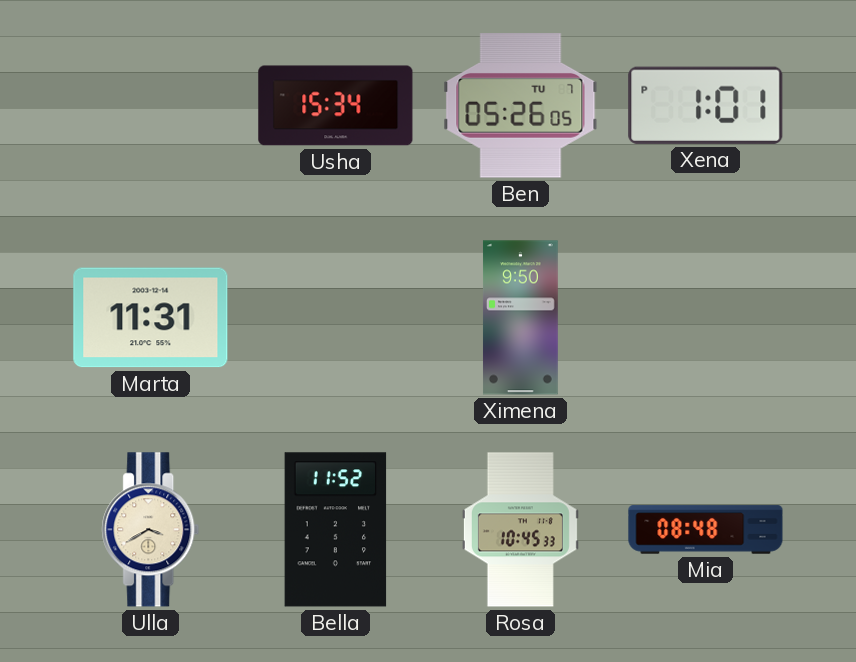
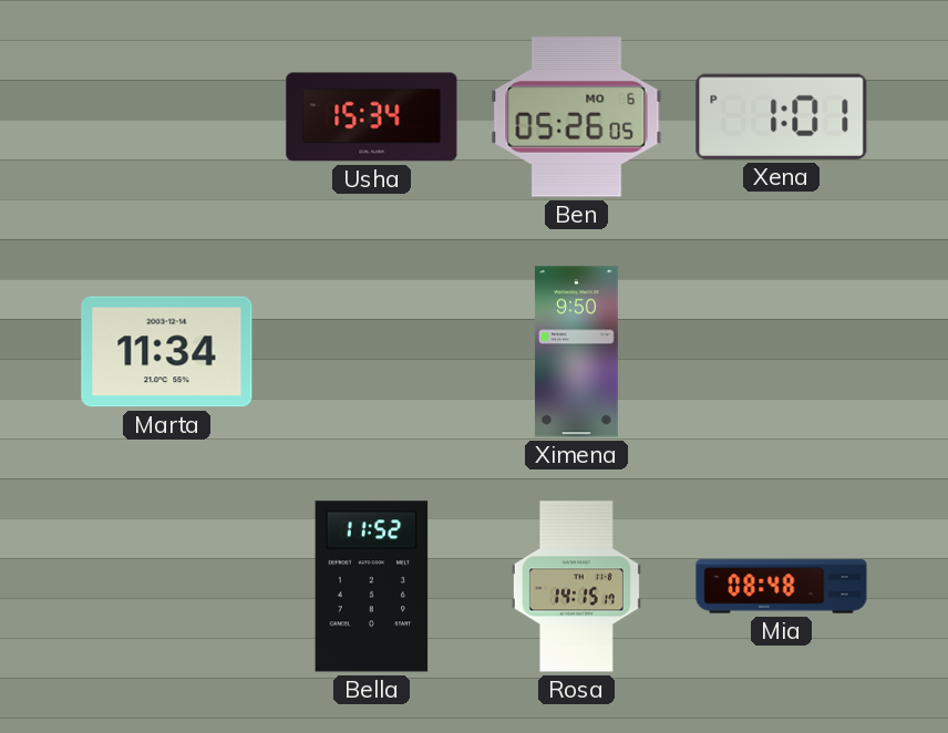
Ben date: TU 7 -> MO 6 (577, 117)
Marta: 11:31 -> 11:34 (167, 352)
Ulla: 3:40 -> none (151, 530)
Rosa: 10:45 -> 14:15 (576, 587)
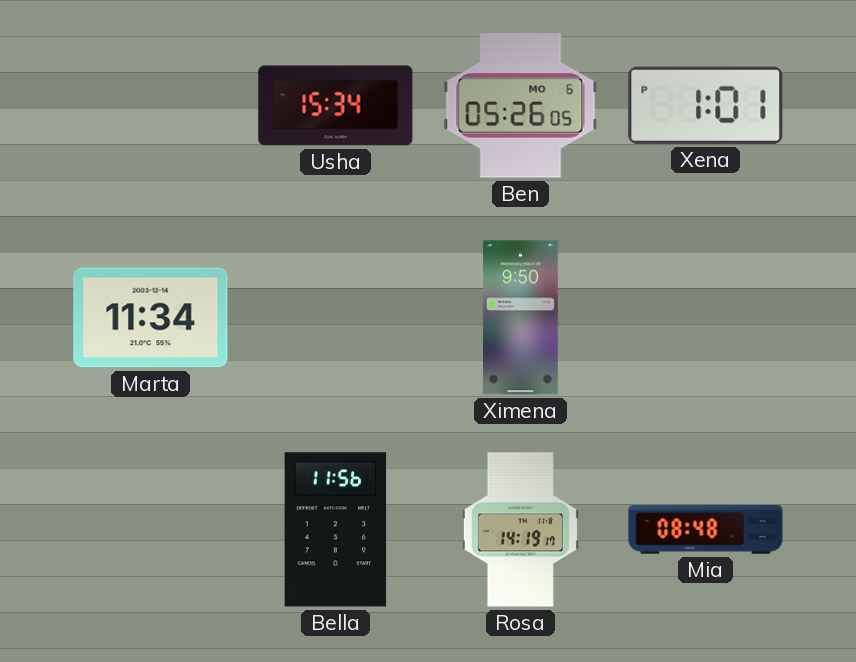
Bella: 11:52 -> 11:56 (336, 530)
Rosa: 14:15 -> 14:19 (520, 530)
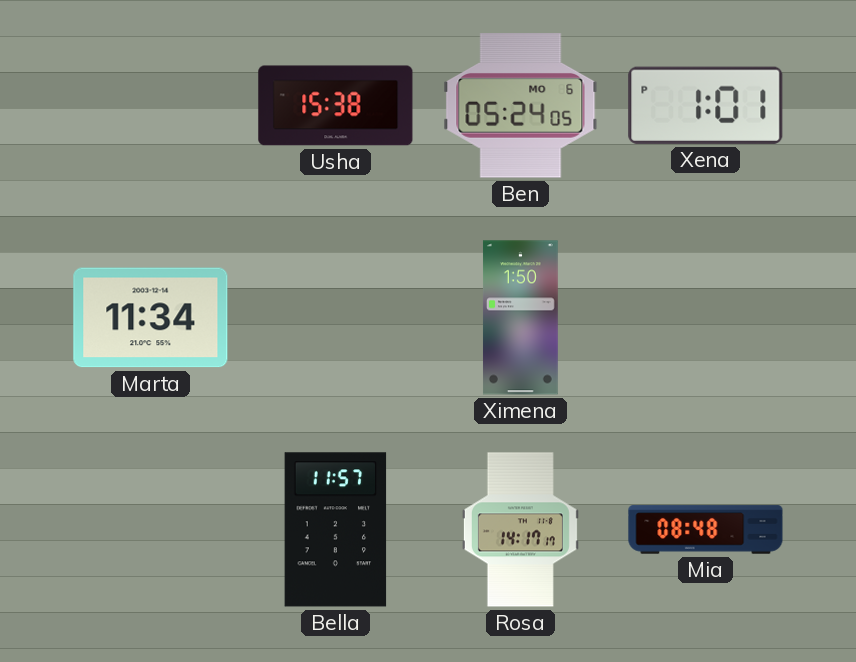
Usha: 15:34 -> 15:38 (336, 106)
Ben: 05:26 -> 05:24 (521, 106)
Ximena: 9:50 -> 1:50 (520, 318)
Bella: 11:56 -> 11:57 (336, 530)
Rosa: 14:19 -> 14:17 (520, 530)
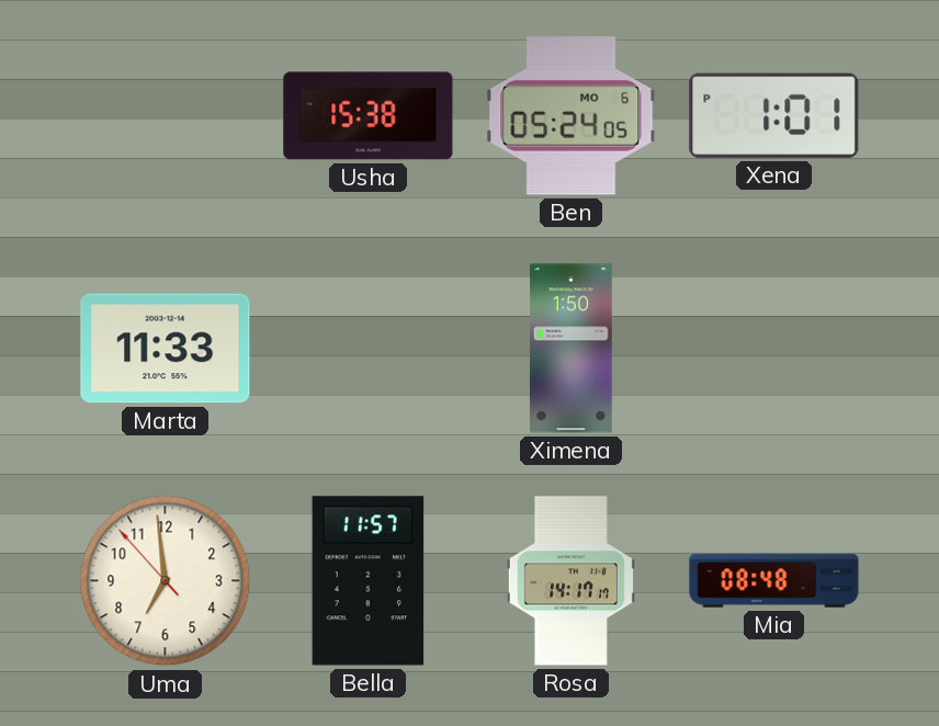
Marta: 11:34 -> 11:33 (166, 349)
Uma: none -> 6:58 (166, 581)
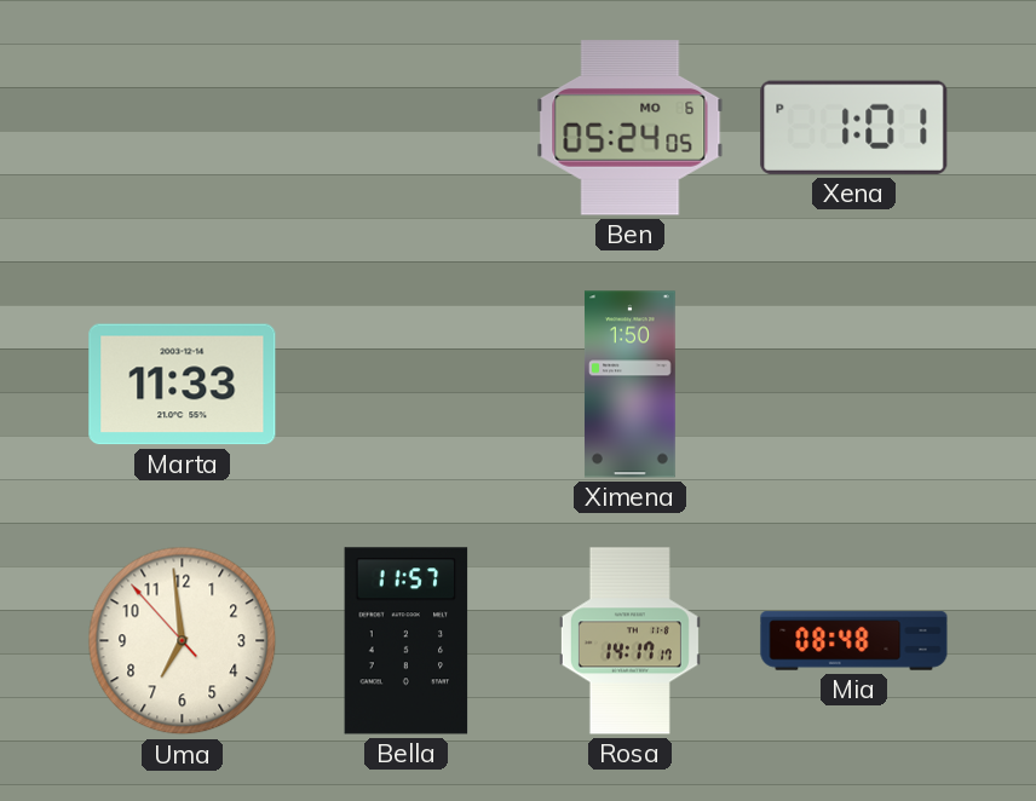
Usha: 15:38 -> none (369, 116)
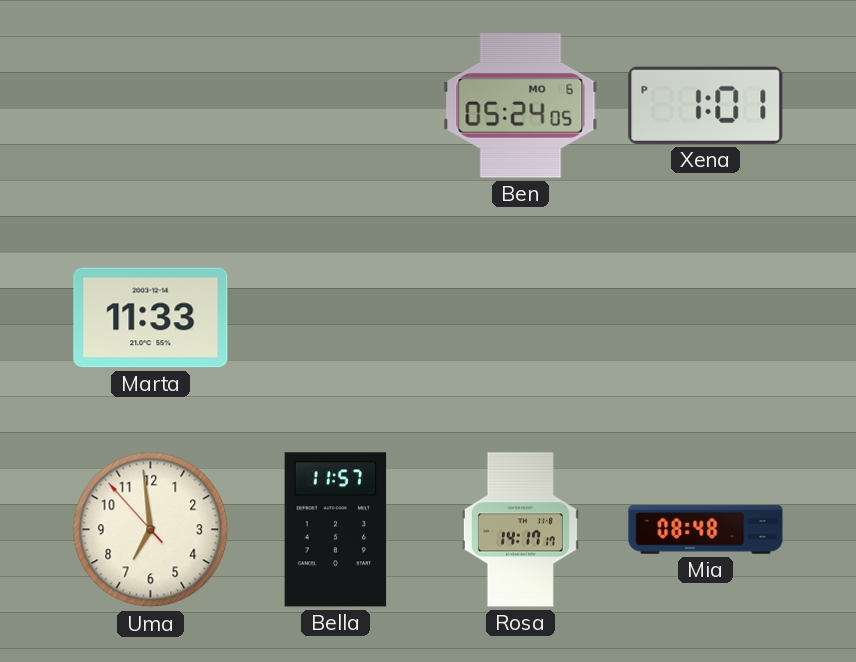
Ximena: 1:50 -> none (629, 385)
